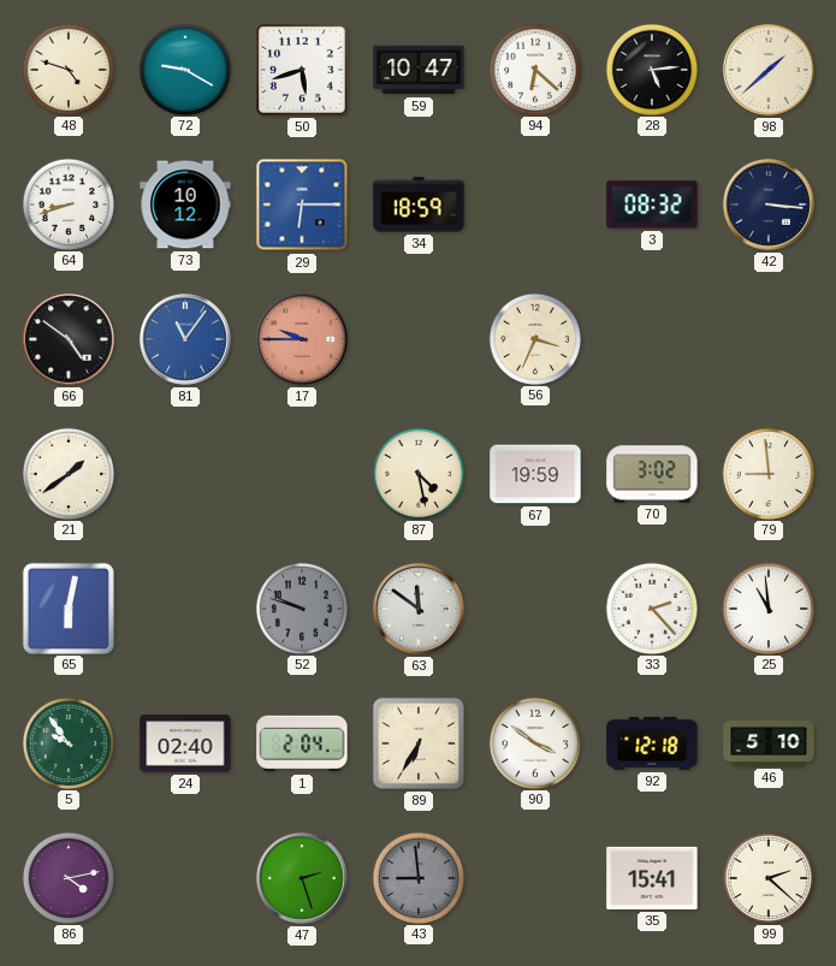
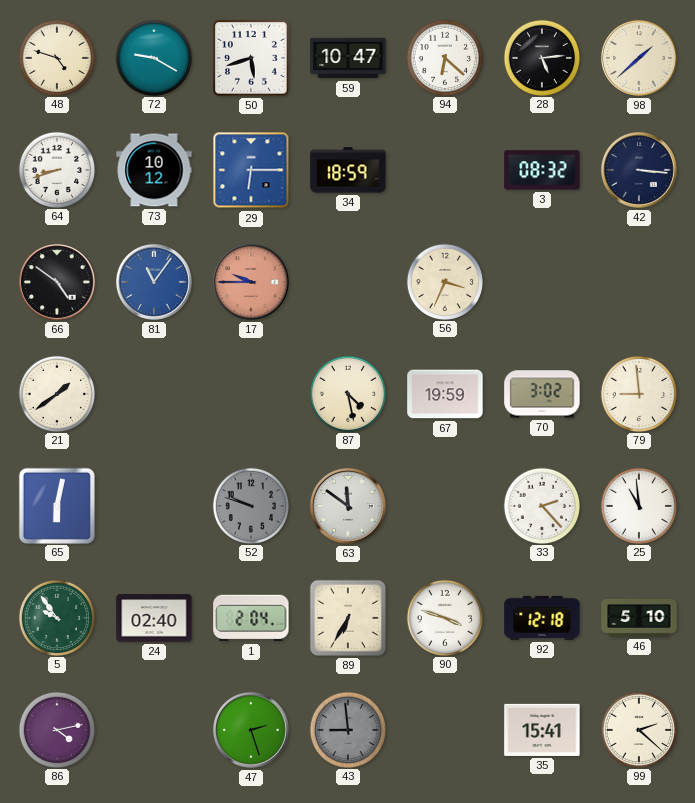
90: 3:51 -> 3:48 (444, 617)
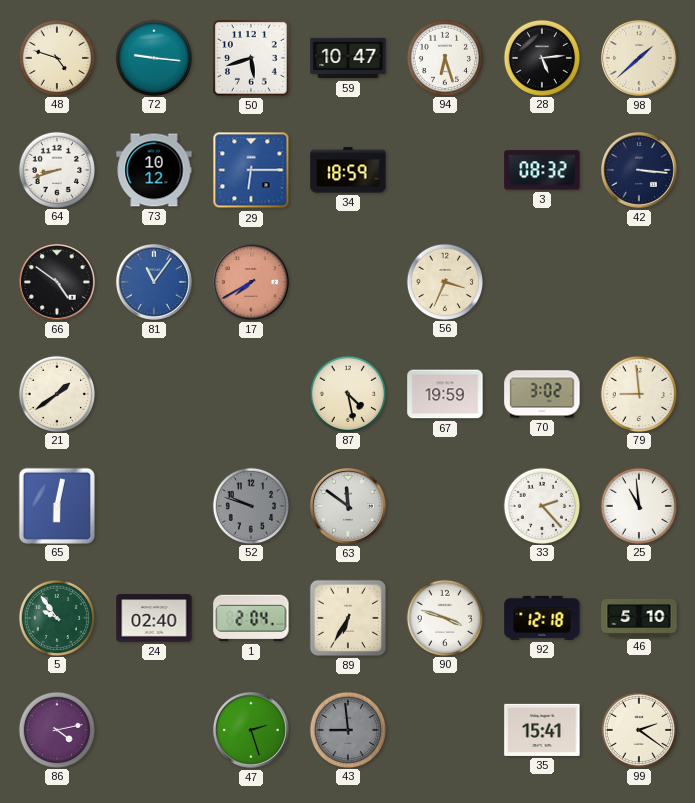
72: 9:20 -> 9:16 (153, 57)
94: 6:22 -> 6:27 (444, 57)
17: 9:45 -> 7:40 (251, 282)
99: 2:22 -> 2:21 (638, 729)
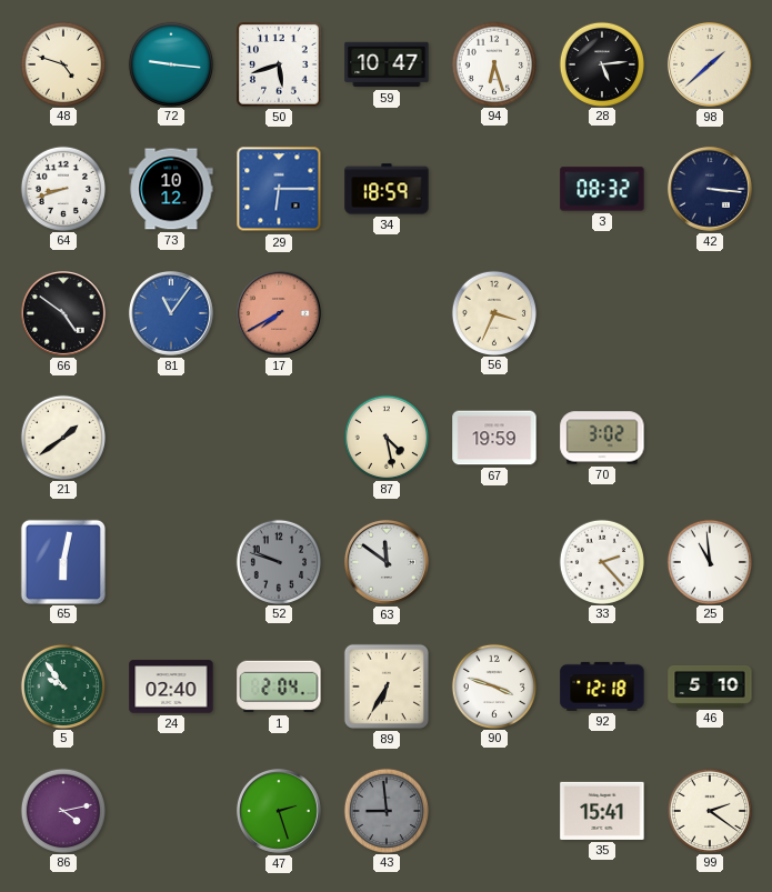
79: 8:59 -> none (638, 393)
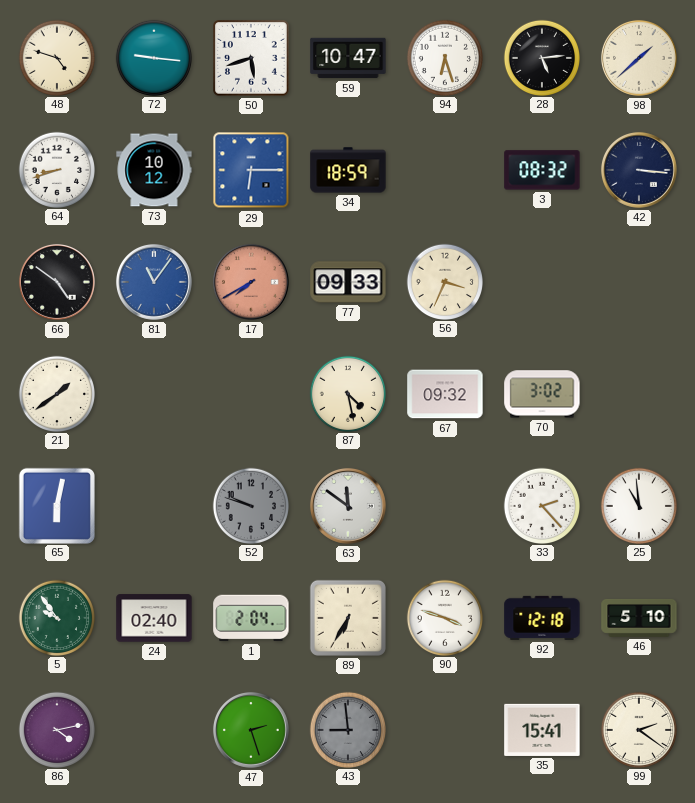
77: none -> 09:33 (348, 282)
67: 19:59 -> 09:32 (445, 394)
